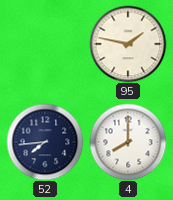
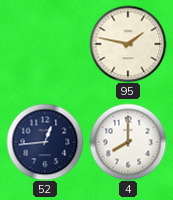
52: 7:44 -> 12:44 (45, 142)
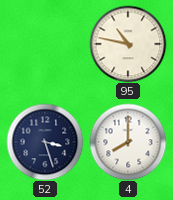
95: 1:47 -> 10:47 (128, 44)
52: 12:44 -> 3:27 (45, 142)
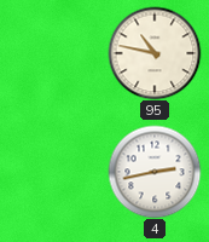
52: 3:27 -> none (45, 142)
4: 8:00 -> 2:43 (155, 172)
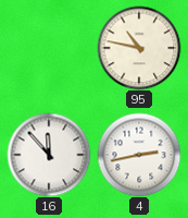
16: none -> 11:53 (49, 155)
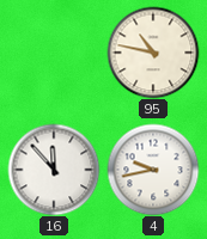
4: 2:43 -> 9:43 (153, 170)
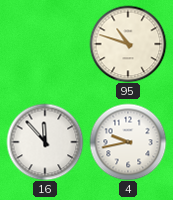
95: 10:47 -> 10:48 (128, 44)
